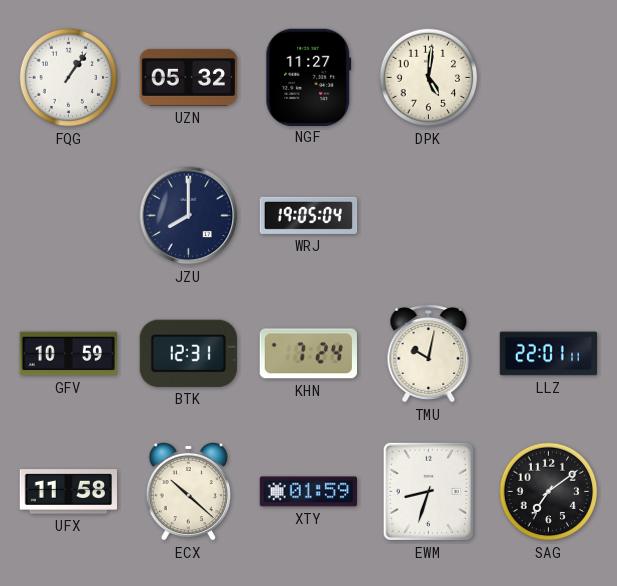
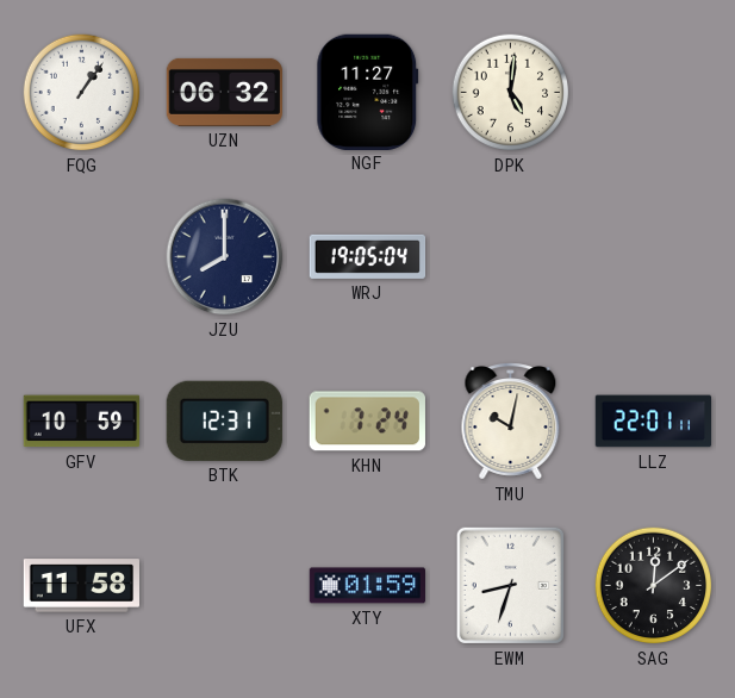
UZN: 05:32 -> 06:32 (224, 92)
ECX: 10:22 -> none (188, 491)
SAG: 7:09 -> 12:09 (654, 586)
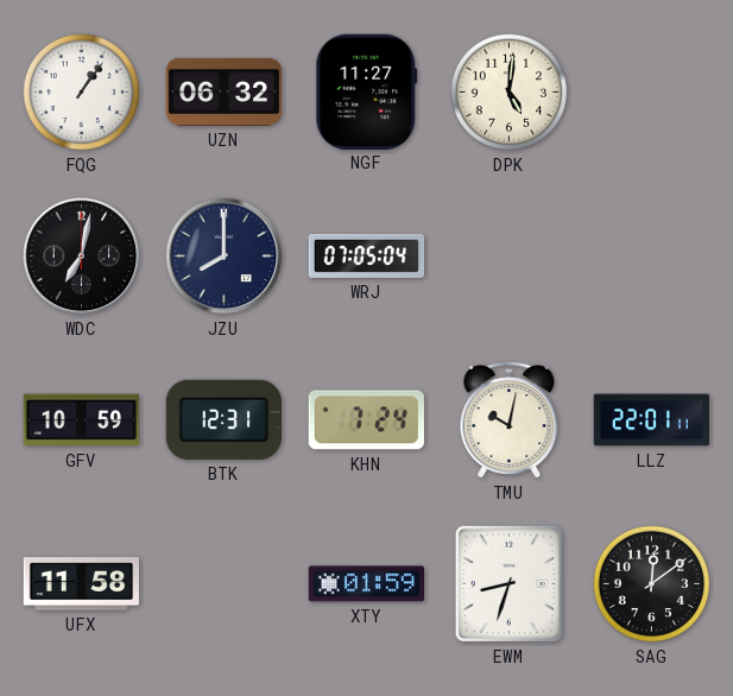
WDC: none -> 7:02 (82, 257)
WRJ: 19:05 -> 07:05 (367, 255)
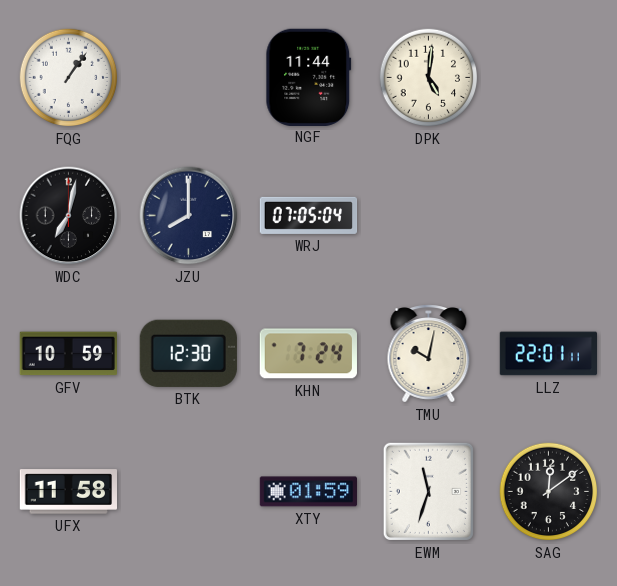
UZN: 06:32 -> none (223, 91)
NGF: 11:27 -> 11:44 (309, 77)
BTK: 12:31 -> 12:30 (188, 353)
EWM: 8:33 -> 11:33 (428, 491)
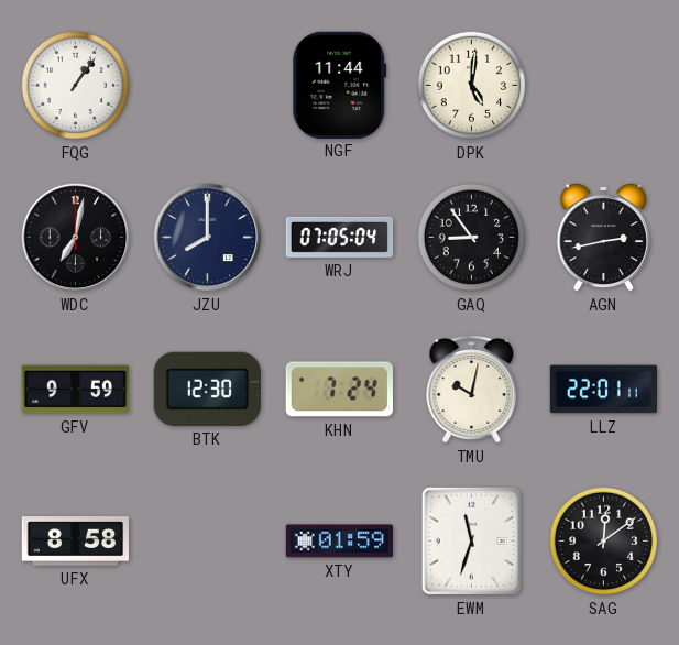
GAQ: none -> 8:54 (472, 238)
AGN: none -> 2:43 (603, 237)
GFV: 10:59 -> 9:59 (75, 390)
UFX: 11:58 -> 8:58 (75, 542)
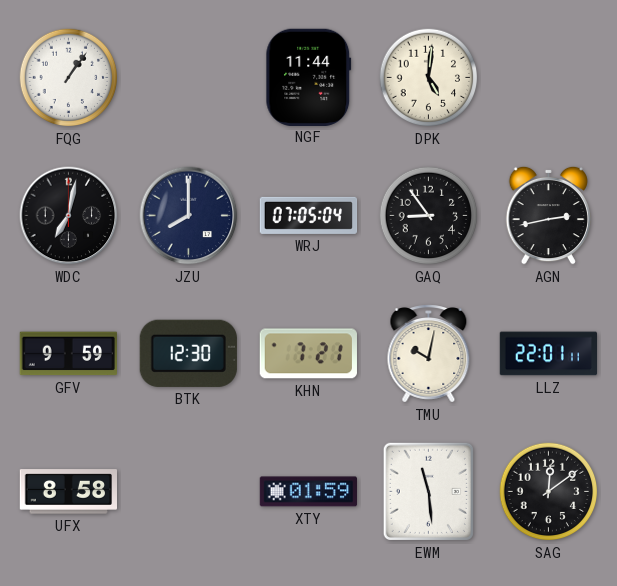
KHN: 7:24 -> 7:21 (308, 354)
EWM: 11:33 -> 11:29 (428, 491)
